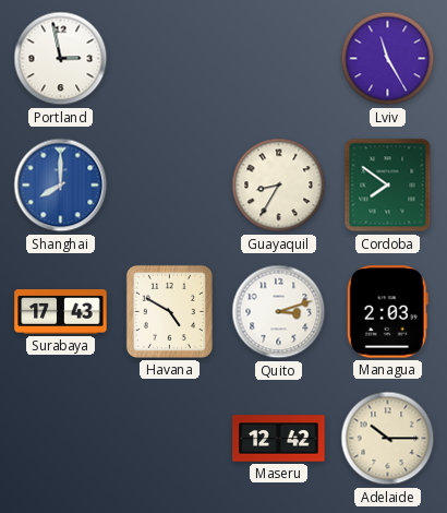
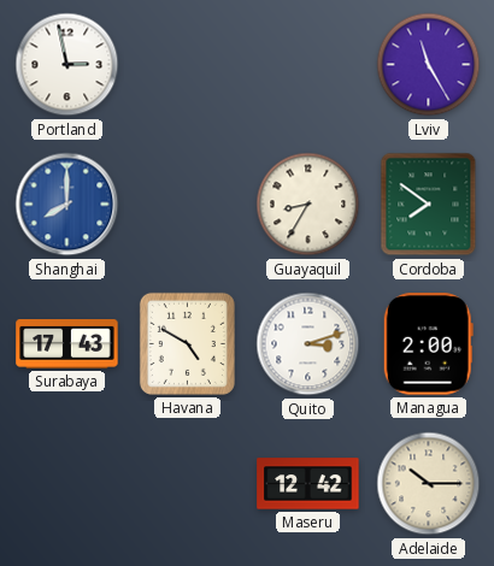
Managua: 2:03 -> 2:00 (428, 344)
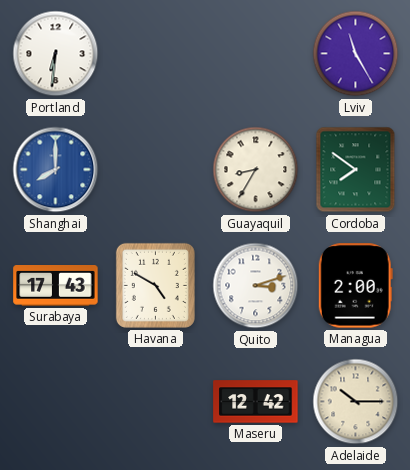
Portland: 2:58 -> 6:31 (56, 54)
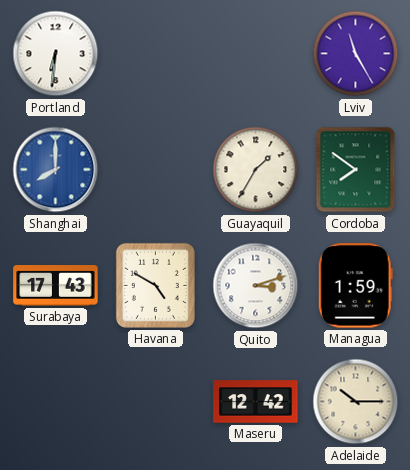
Guayaquil: 8:35 -> 1:35 (256, 170)
Managua: 2:00 -> 1:59 (355, 286)
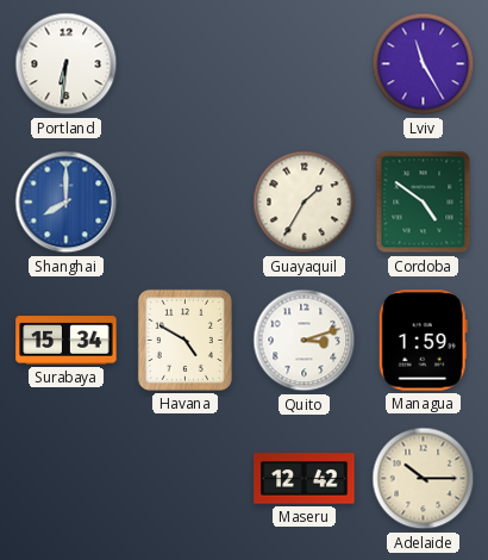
Cordoba: 7:51 -> 4:51 (424, 203)
Surabaya: 17:43 -> 15:34 (67, 341)
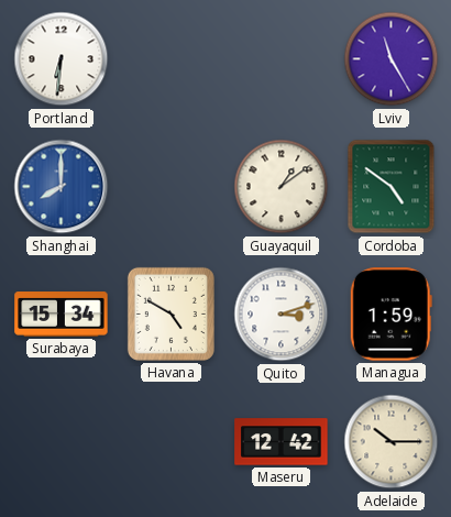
Guayaquil: 1:35 -> 1:09 (282, 187)
